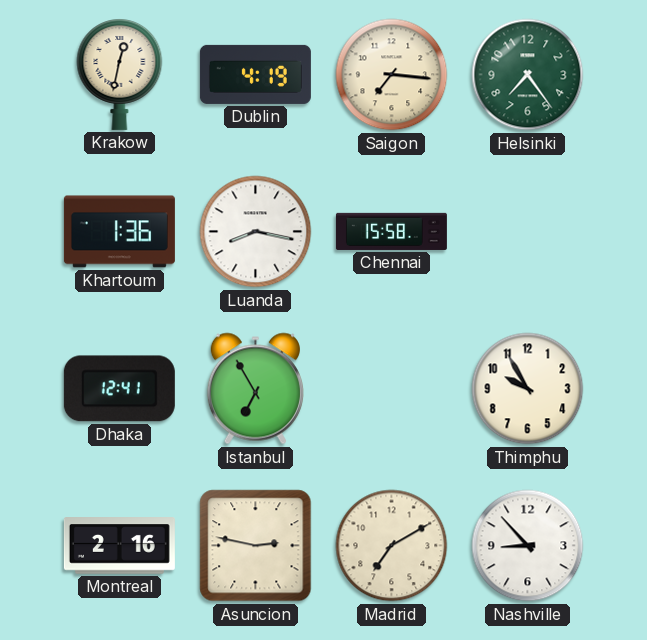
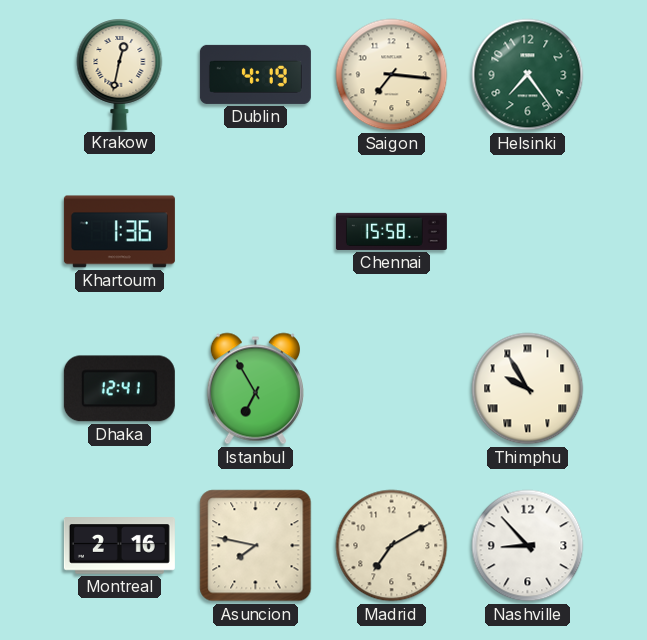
Luanda: 8:17 -> none (256, 232)
Thimphu numerals: Arabic -> Roman (528, 389)
Asuncion: 2:47 -> 7:47 (256, 546)
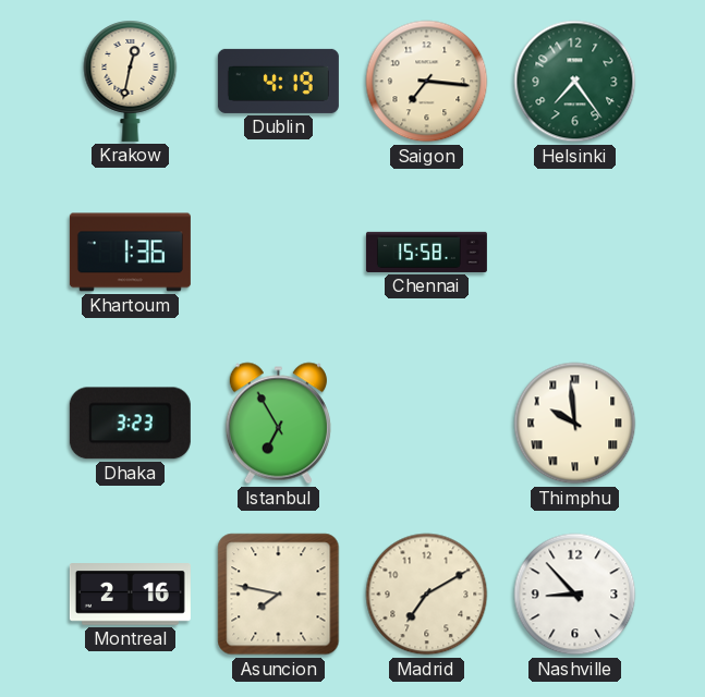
Dhaka: 12:41 -> 3:23 (130, 424)
Thimphu: 9:55 -> 9:59 (575, 424)
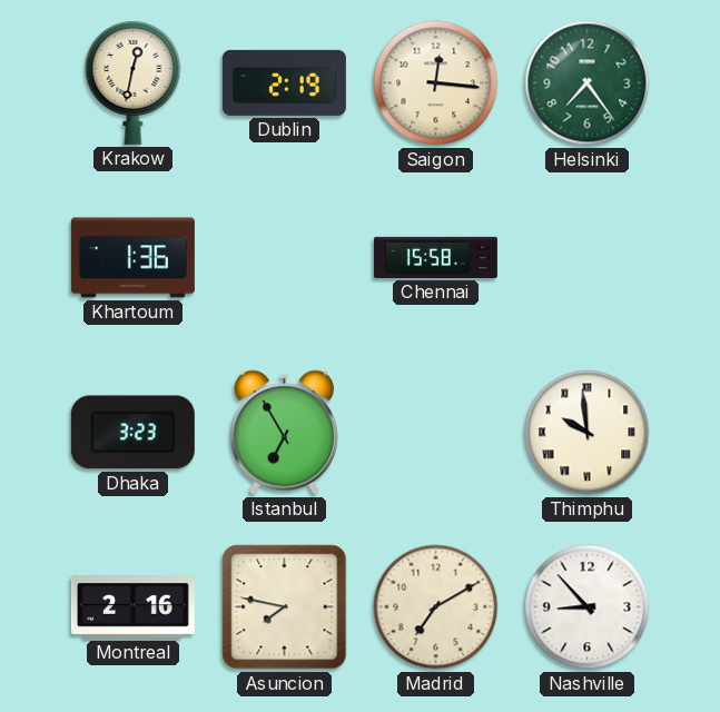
Dublin: 4:19 -> 2:19 (284, 82)
Saigon: 7:16 -> 12:16 (436, 83)
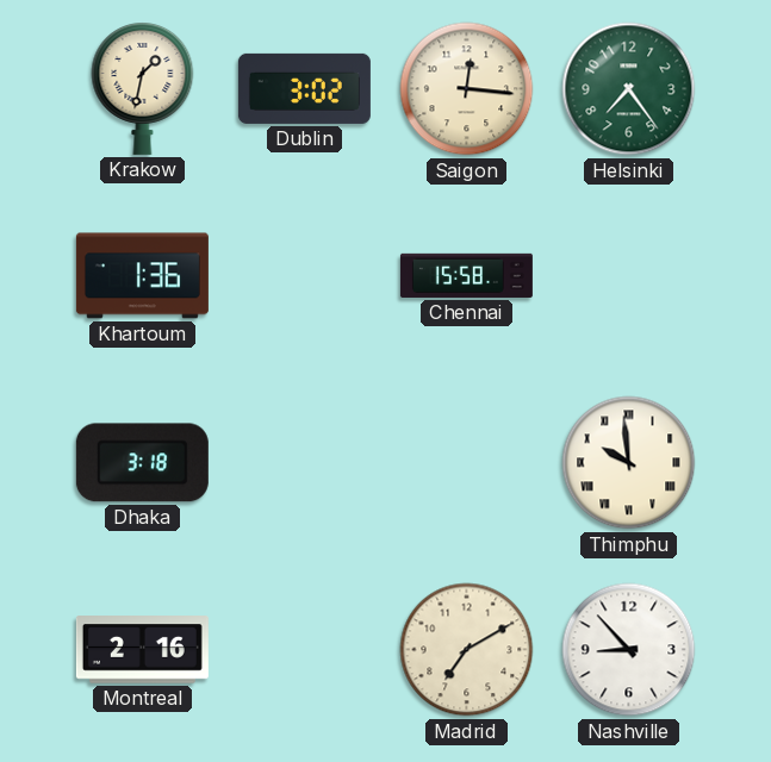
Krakow: 12:32 -> 1:32 (143, 89)
Dublin: 2:19 -> 3:02 (304, 88)
Dhaka: 3:23 -> 3:18 (142, 463)
Istanbul: 6:55 -> none (284, 433)
Asuncion: 7:47 -> none (285, 607)
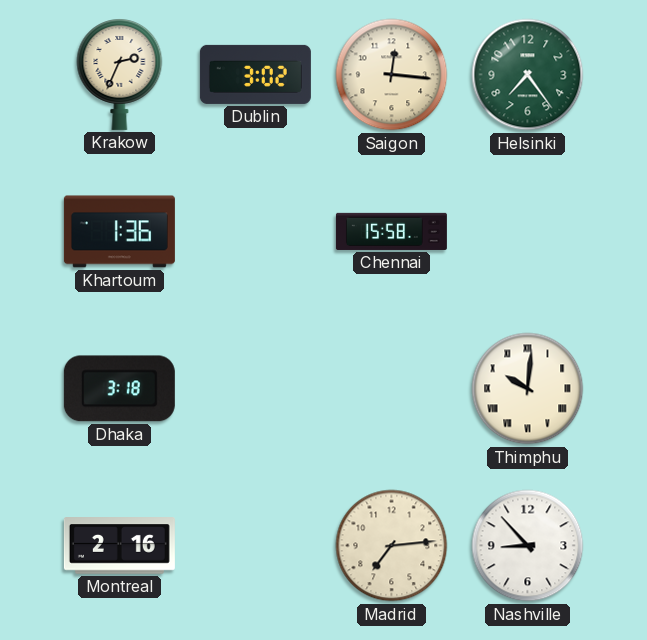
Krakow: 1:32 -> 2:34 (120, 75)
Thimphu: 9:59 -> 10:01 (528, 389)
Madrid: 7:10 -> 7:14 (392, 546)
